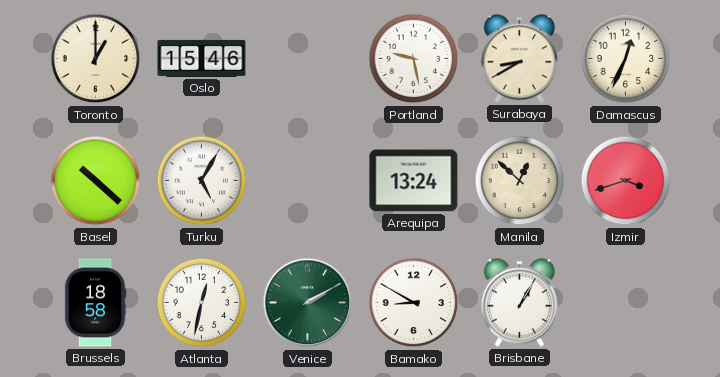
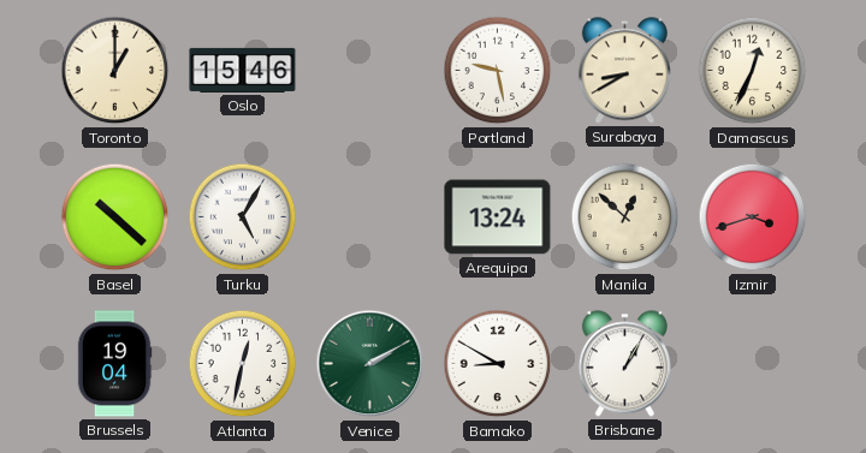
Brussels: 18:58 -> 19:04 (114, 364)
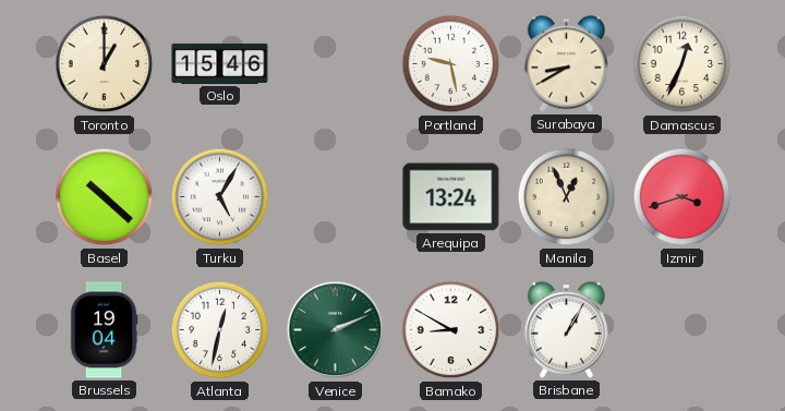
Manila: 12:52 -> 12:56 (567, 197)
Venice: 2:10 -> 2:11 (336, 330)
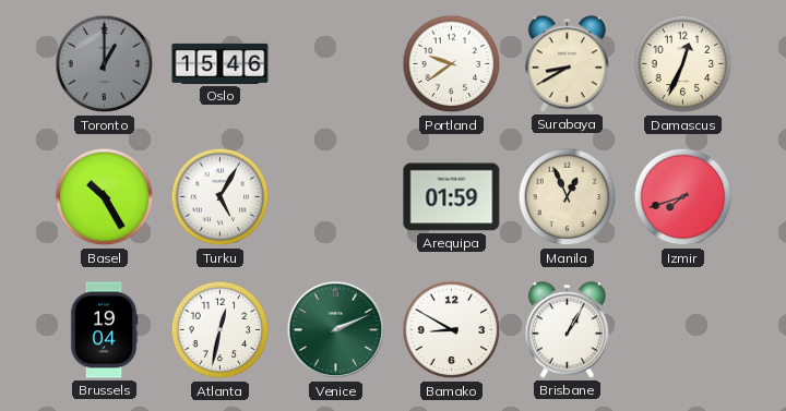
Toronto dial: cream -> grey (105, 64)
Portland: 9:28 -> 9:39 (452, 64)
Basel: 10:22 -> 10:25 (105, 197)
Arequipa: 13:24 -> 01:59 (452, 197)
Izmir: 3:42 -> 7:42 (683, 197)
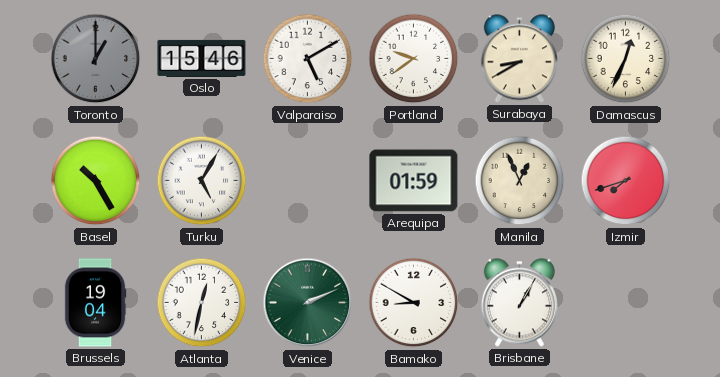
Valparaiso: none -> 5:10 (308, 59)
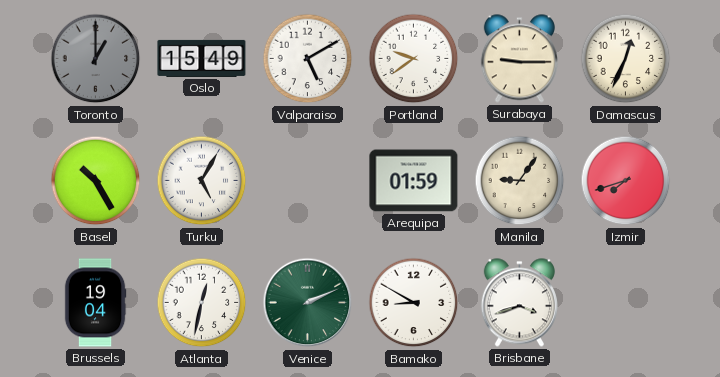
Oslo: 15:46 -> 15:49 (202, 58)
Surabaya: 8:40 -> 9:15 (519, 59)
Manila: 12:56 -> 9:06 (520, 181)
Brisbane: 1:05 -> 3:42 (519, 303)
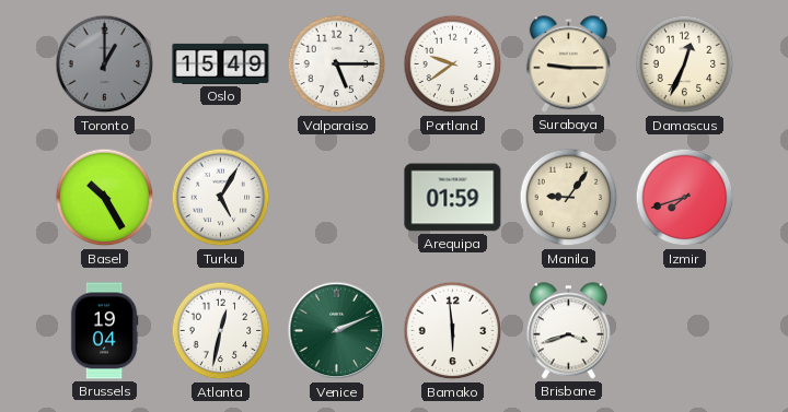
Valparaiso: 5:10 -> 5:15 (337, 64)
Bamako: 8:50 -> 5:59 (453, 331)
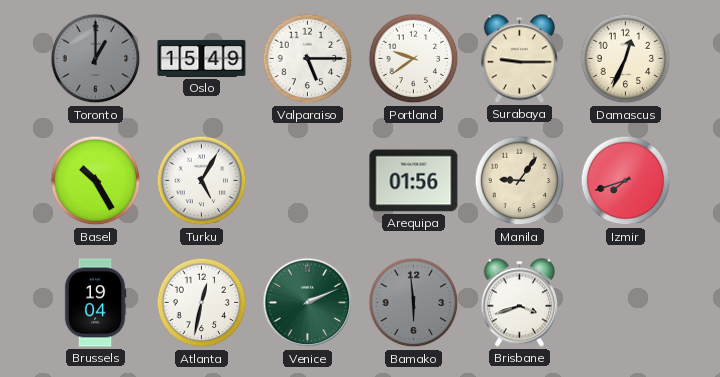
Arequipa: 01:59 -> 01:56 (414, 181)
Bamako dial: white -> grey (414, 303)
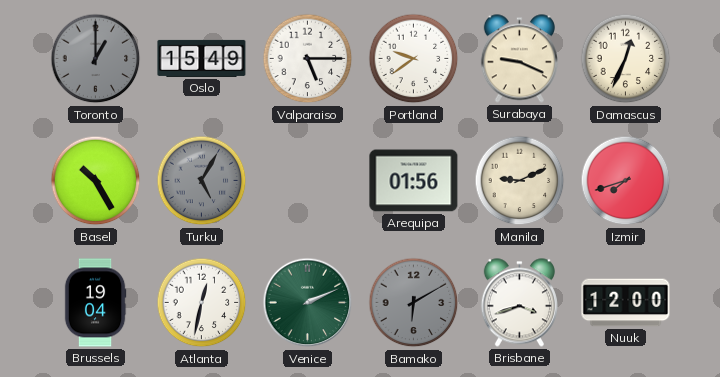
Surabaya: 9:15 -> 9:19 (519, 59)
Turku dial: white -> grey (202, 181)
Manila: 9:06 -> 9:11 (520, 181)
Bamako: 5:59 -> 6:10 (414, 303)
Nuuk: none -> 12:00 (626, 303)
